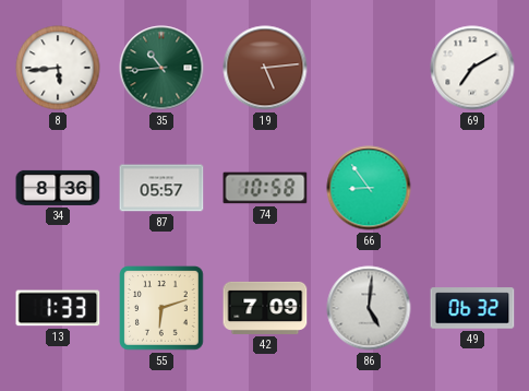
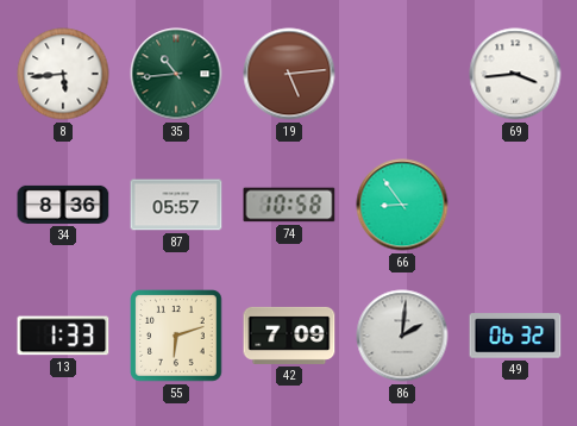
69: 7:10 -> 3:44 (515, 74)
86: 5:01 -> 2:01 (402, 336)
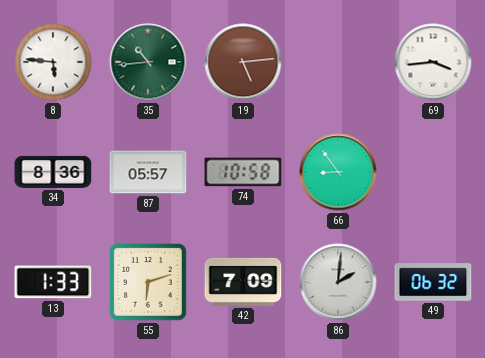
8: 5:44 -> 5:46 (53, 62)
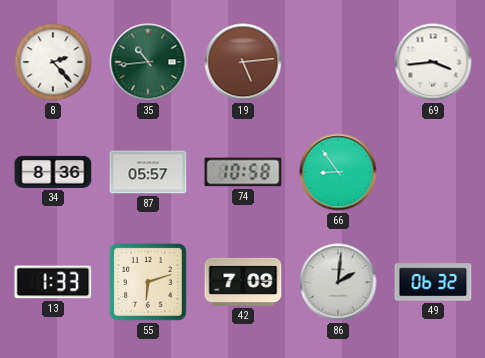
8: 5:46 -> 2:23 (53, 62)
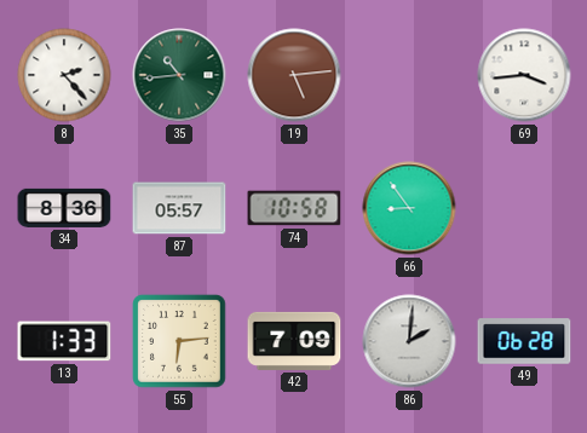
55: 6:12 -> 6:14 (179, 341)
49: 06:32 -> 06:28 (524, 341)
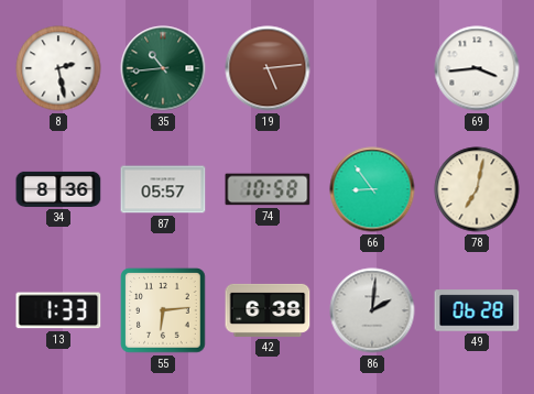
8: 2:23 -> 2:28 (58, 68)
78: none -> 7:02 (477, 189)
42: 7:09 -> 6:38 (268, 310)
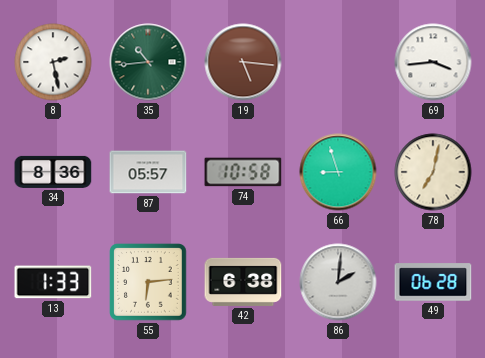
19: 5:14 -> 5:16 (243, 62)
66: 8:54 -> 8:57 (338, 172)
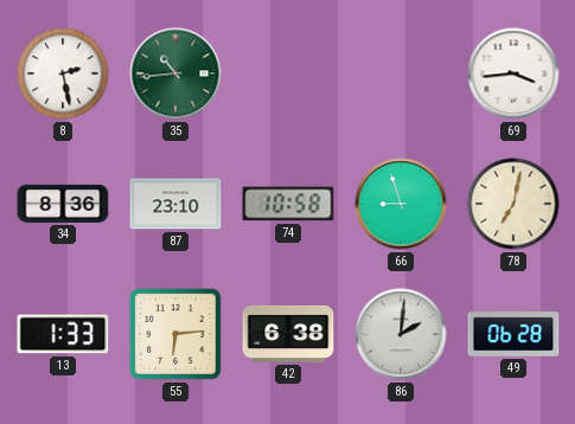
19: 5:16 -> none (243, 62)
87: 05:57 -> 23:10 (175, 204)
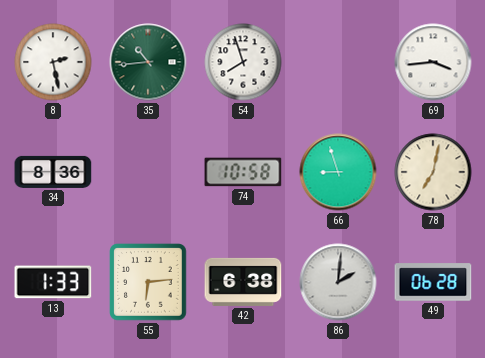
54: none -> 7:57 (243, 62)
87: 23:10 -> none (175, 204)
